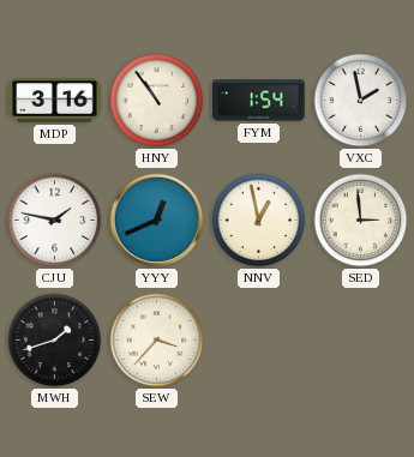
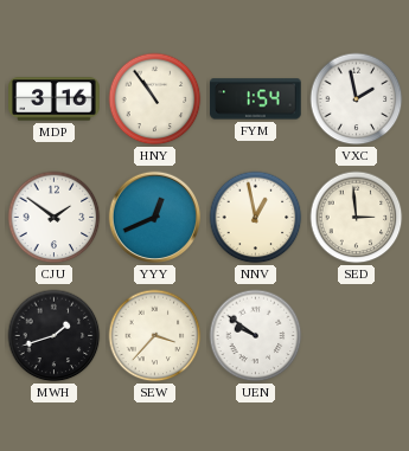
CJU: 1:47 -> 1:51 (55, 218)
UEN: none -> 9:51 (256, 336)
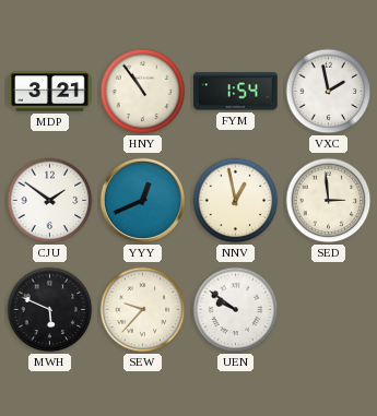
MDP: 3:16 -> 3:21 (50, 92)
MWH: 1:42 -> 5:49 (50, 310)
SEW: 3:37 -> 9:37 (143, 310)
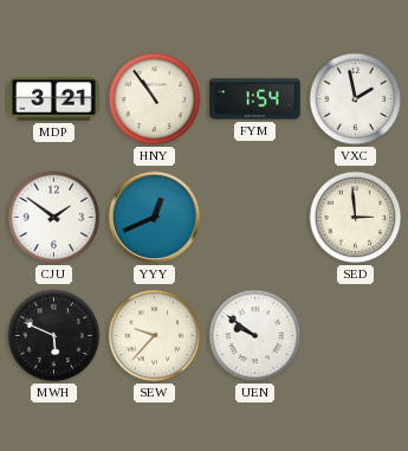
NNV: 12:58 -> none (236, 201)
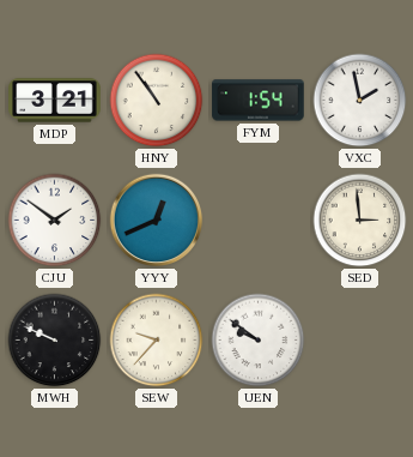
MWH: 5:49 -> 9:49 (55, 341)
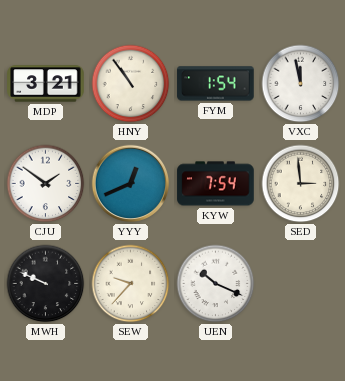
VXC: 1:58 -> 11:58 (301, 84)
KYW: none -> 7:54 (216, 184)
UEN: 9:51 -> 10:19 (216, 284)
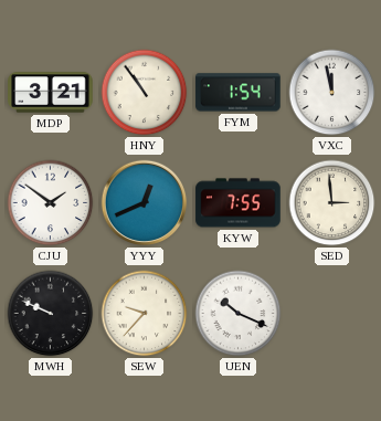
KYW: 7:54 -> 7:55 (239, 203)
